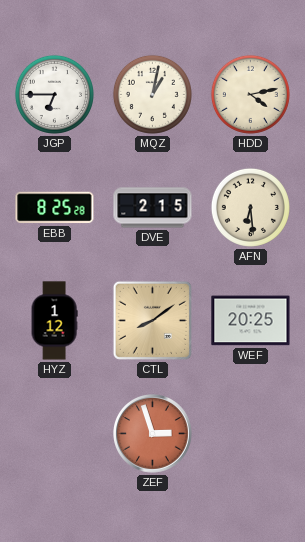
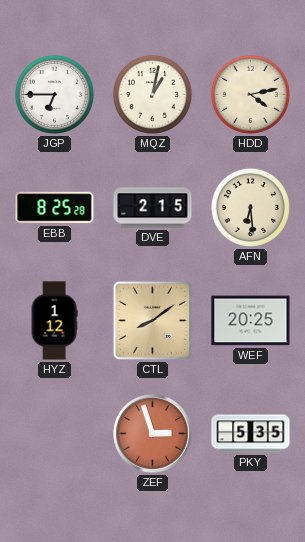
PKY: none -> 5:35 (251, 434)
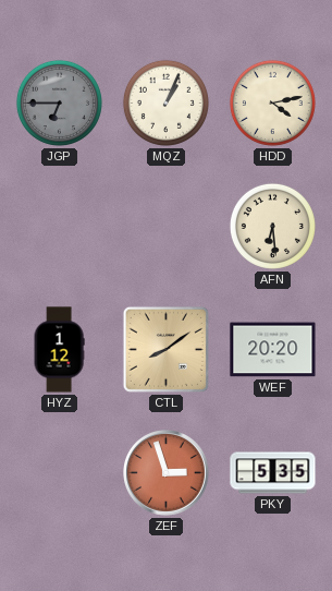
JGP dial: white -> grey (59, 102)
MQZ: 1:02 -> 1:04 (165, 102)
EBB: 8:25 -> none (55, 208)
DVE: 2:15 -> none (153, 208)
WEF: 20:25 -> 20:20 (273, 350)
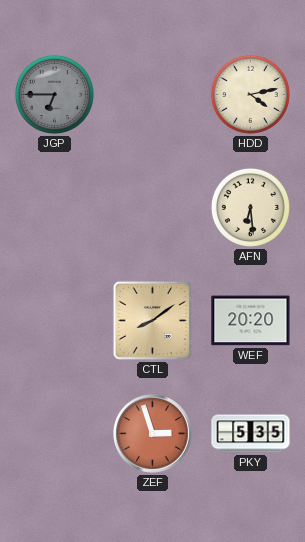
MQZ: 1:04 -> none (165, 102)
HYZ: 1:12 -> none (59, 350)
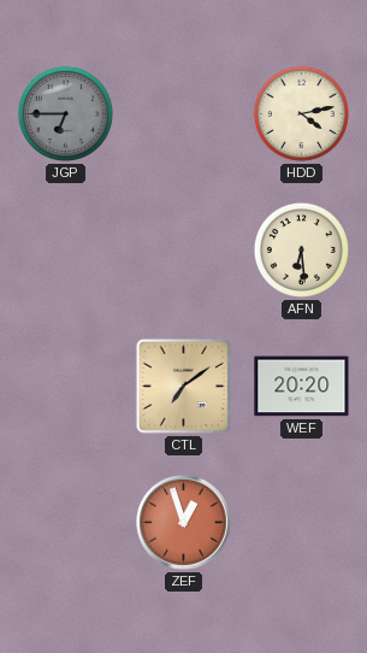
CTL: 8:09 -> 7:09 (183, 386)
ZEF: 2:57 -> 12:57 (184, 523)
PKY: 5:35 -> none (251, 434)
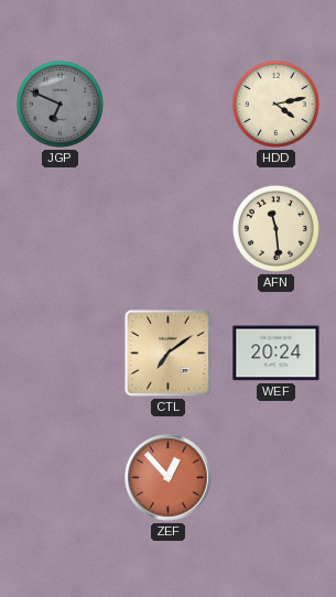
JGP: 6:45 -> 6:49 (59, 104)
AFN: 6:29 -> 11:29 (275, 228)
WEF: 20:20 -> 20:24 (277, 354)
ZEF: 12:57 -> 12:53 (169, 478)
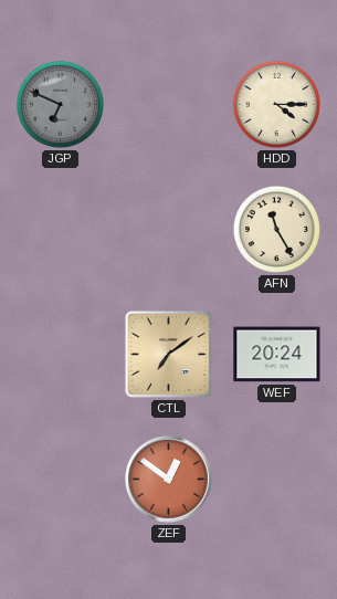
HDD: 4:13 -> 4:15 (276, 104)
AFN: 11:29 -> 11:25 (276, 229)
ZEF: 12:53 -> 12:51 (169, 480)
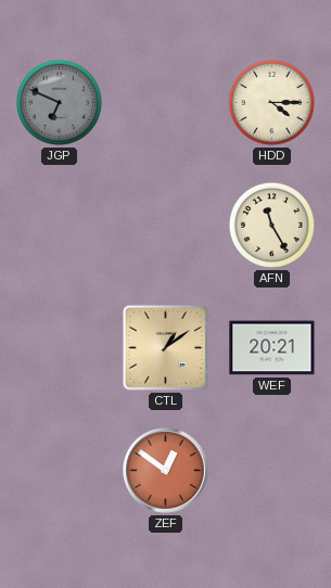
CTL: 7:09 -> 1:09 (165, 347)
WEF: 20:24 -> 20:21 (272, 348)
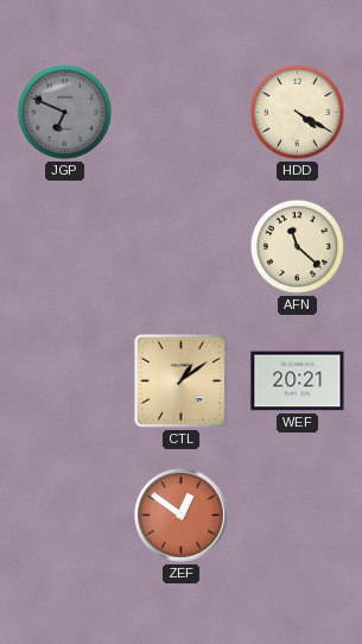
HDD: 4:15 -> 4:20 (297, 112)
AFN: 11:25 -> 11:22 (297, 246)
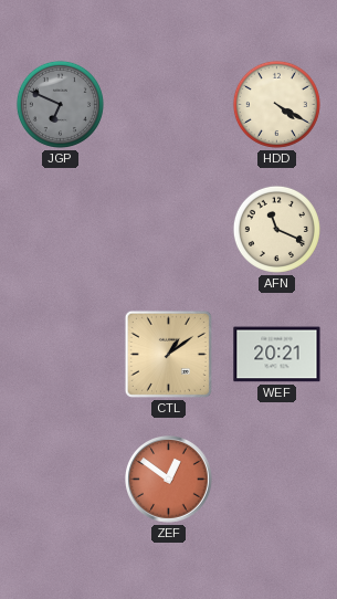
AFN: 11:22 -> 11:19 (276, 229)
